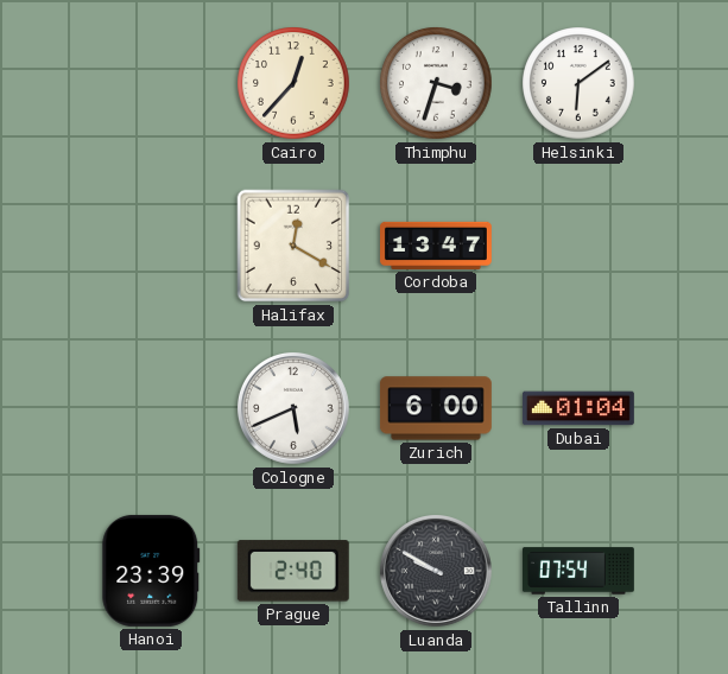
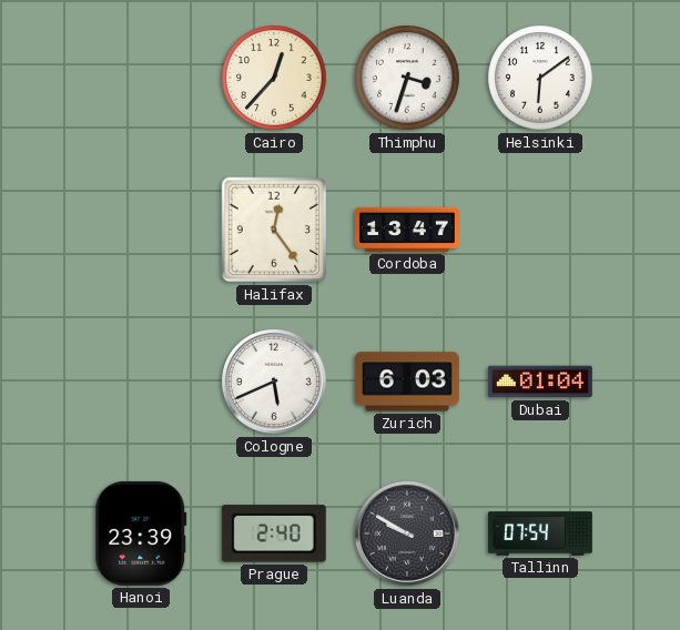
Halifax: 12:20 -> 12:24 (274, 230)
Zurich: 6:00 -> 6:03 (407, 382)
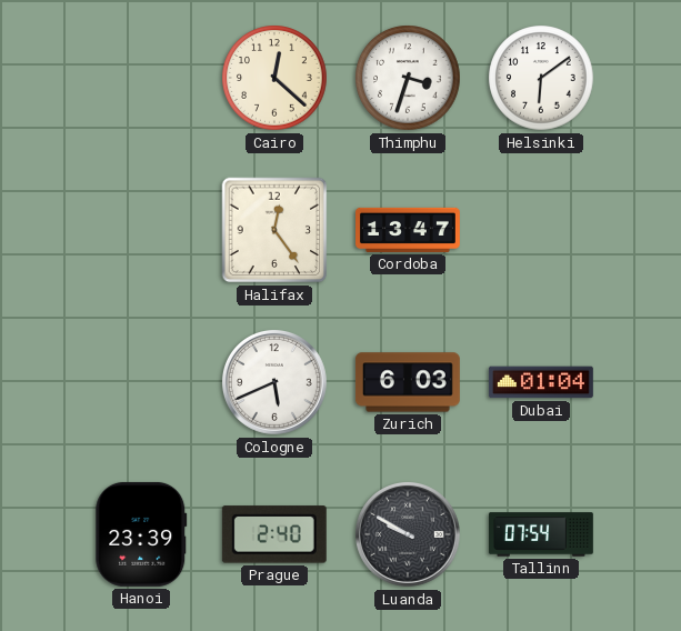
Cairo: 12:37 -> 12:22 (274, 78)
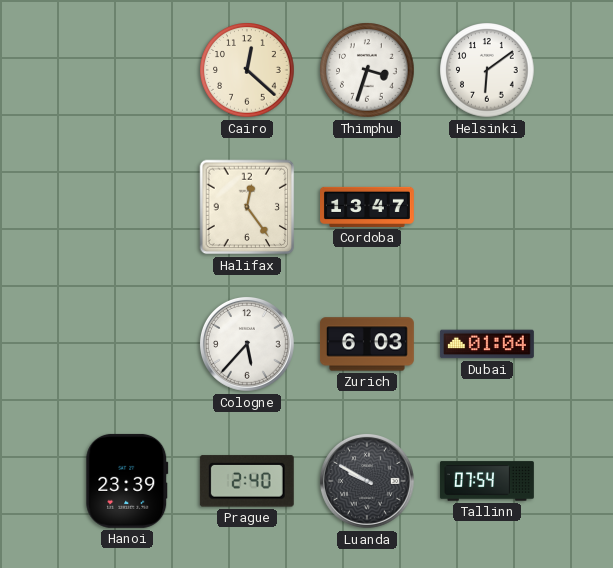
Cologne: 5:41 -> 5:37 (247, 344)
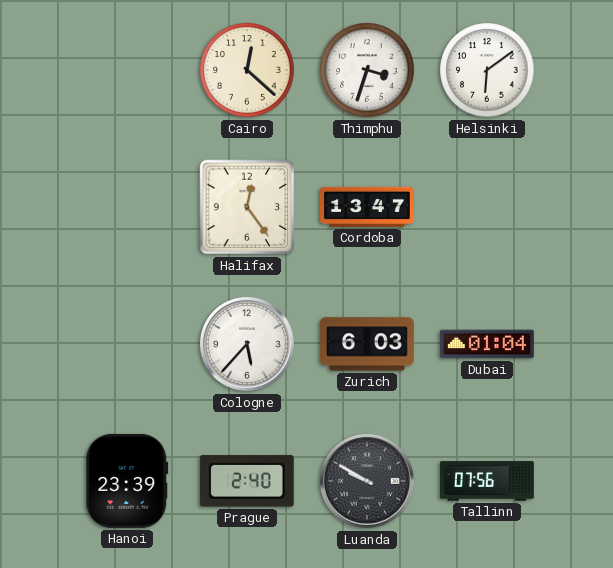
Tallinn: 07:54 -> 07:56 (487, 481)
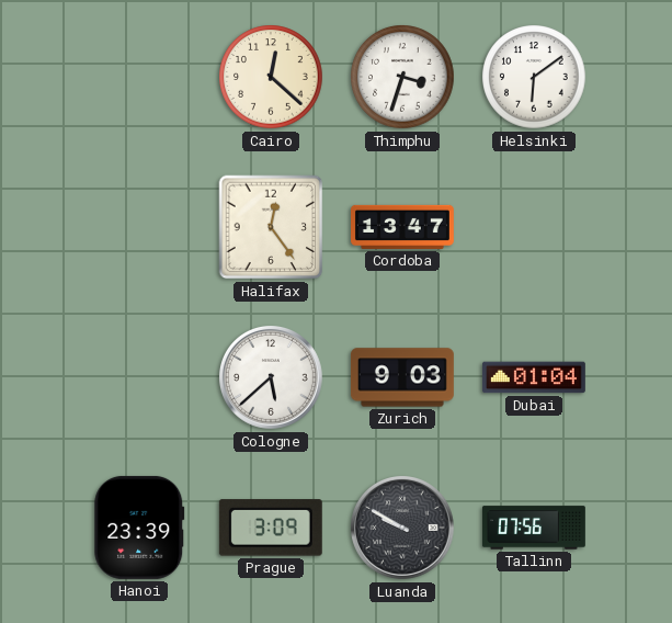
Cologne: 5:37 -> 5:38 (271, 377)
Zurich: 6:03 -> 9:03 (402, 377)
Prague: 2:40 -> 3:09 (271, 528)
